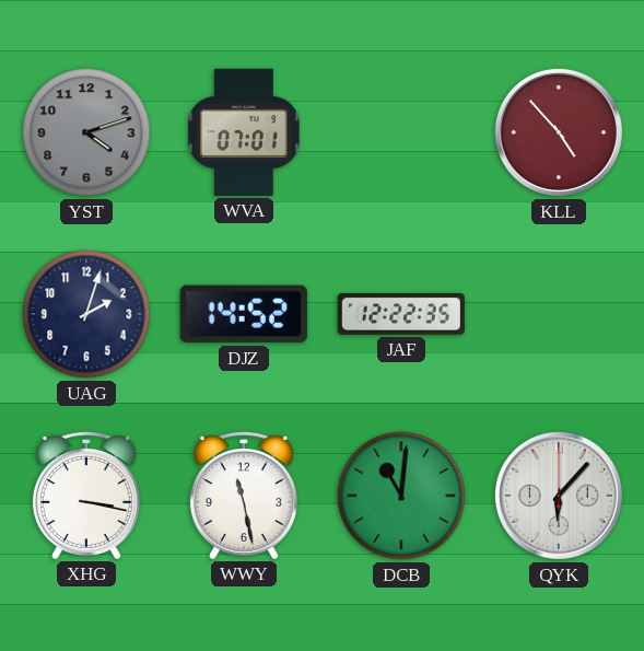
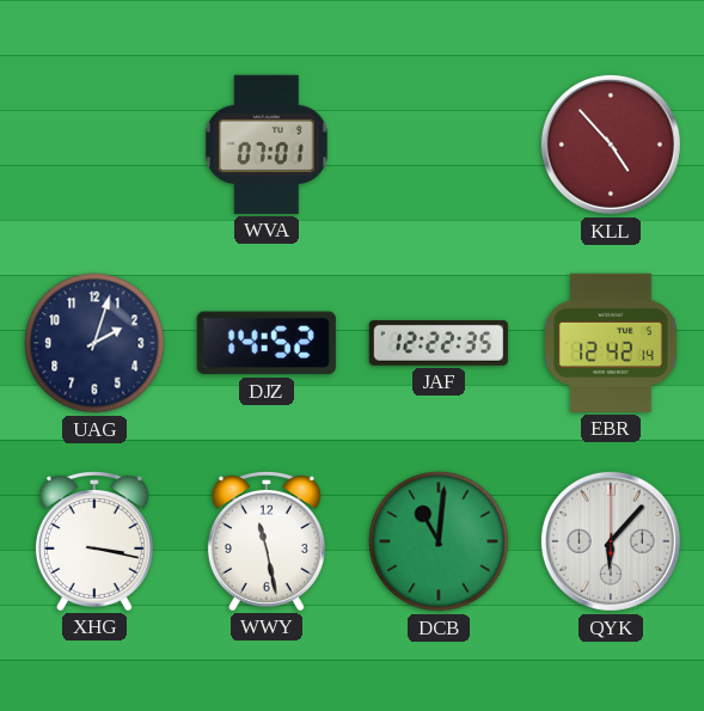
YST: 4:12 -> none (86, 132)
EBR: none -> 12:42 (611, 343)
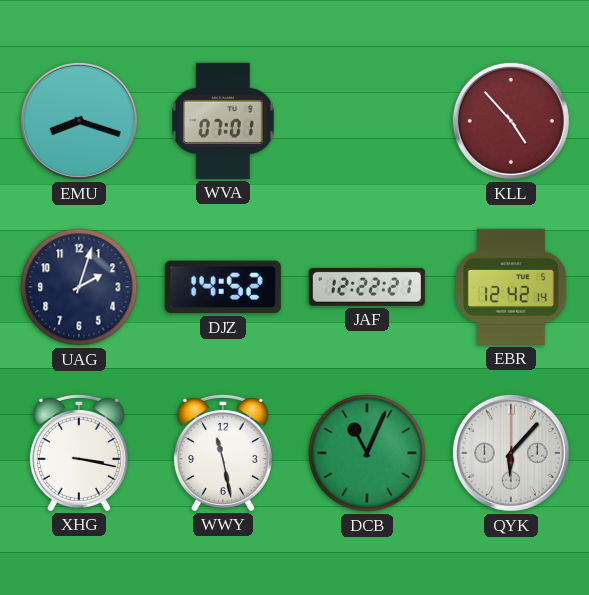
EMU: none -> 8:18 (79, 121)
JAF: 12:22:35 -> 12:22:21 (367, 287)
DCB: 11:01 -> 11:04 (367, 453)
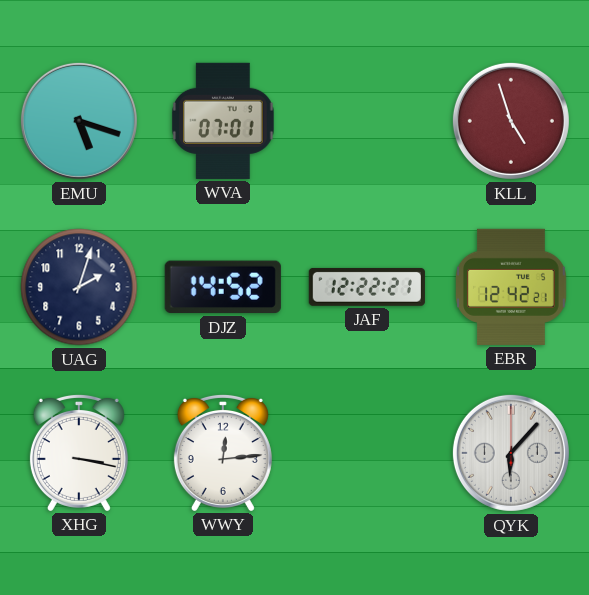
EMU: 8:18 -> 5:18 (79, 121)
KLL: 4:53 -> 4:57 (511, 121)
EBR: 12:42:14 -> 12:42:21 (511, 287)
WWY: 11:28 -> 12:14 (223, 452)
DCB: 11:04 -> none (367, 453)
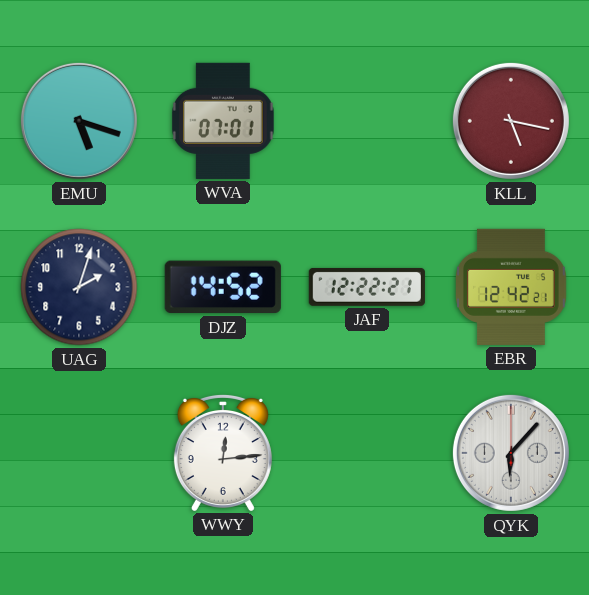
KLL: 4:57 -> 5:17 (511, 121)
XHG: 3:17 -> none (79, 452)
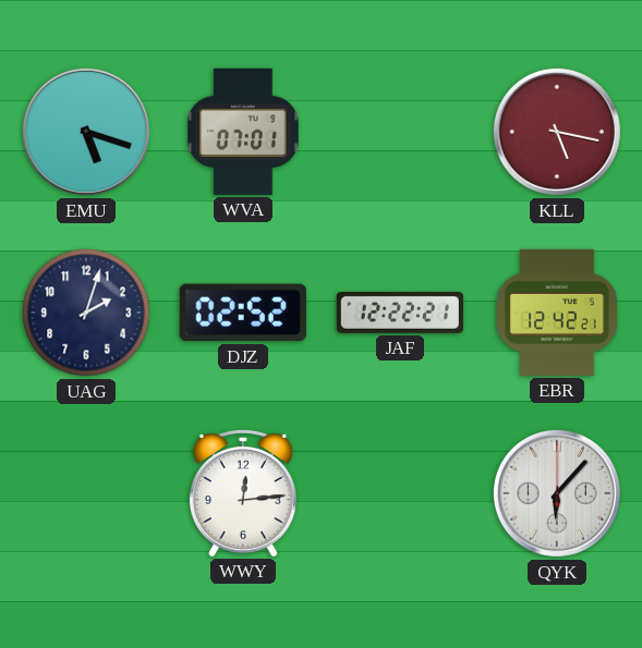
DJZ: 14:52 -> 02:52 (243, 313)
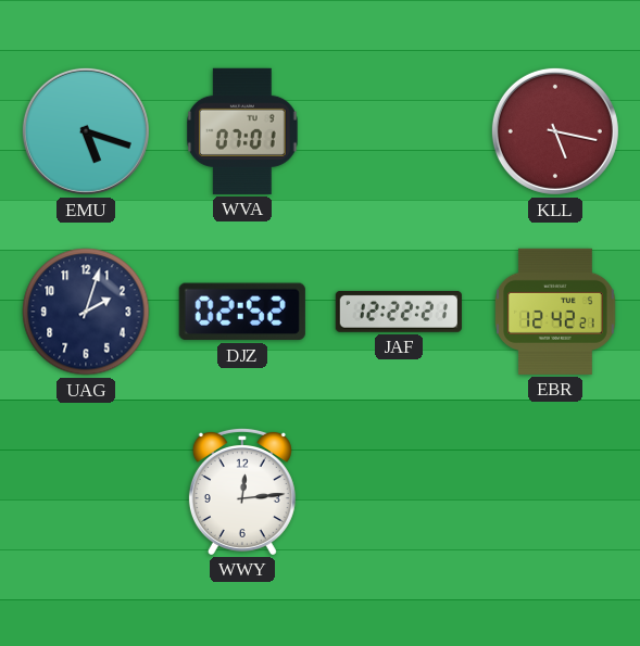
QYK: 6:07 -> none (557, 493)
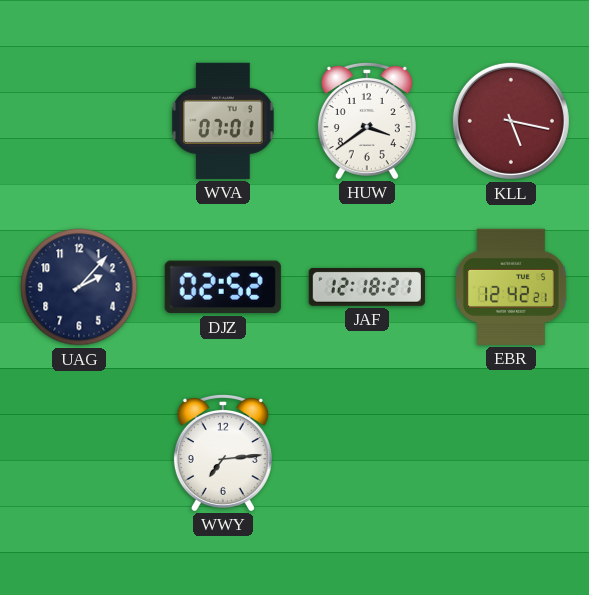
EMU: 5:18 -> none (86, 131)
HUW: none -> 3:39 (367, 120)
UAG: 2:03 -> 2:07 (79, 287)
JAF: 12:22 -> 12:18 (367, 287)
WWY: 12:14 -> 7:14 (223, 452)
